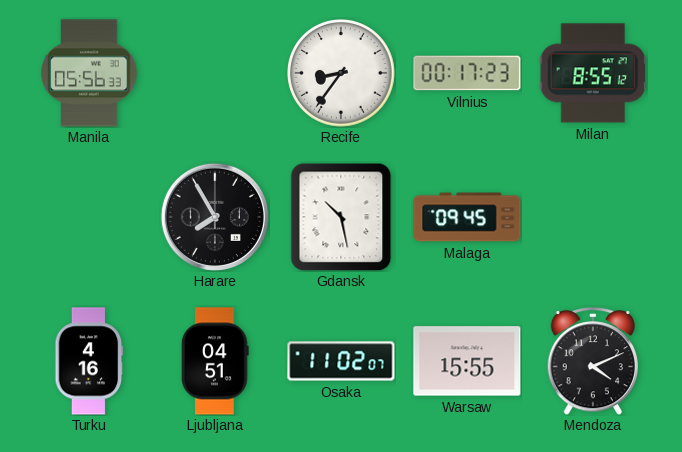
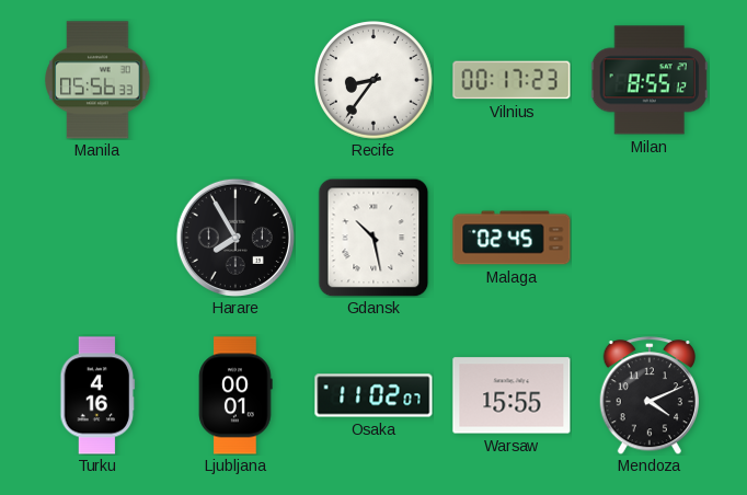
Malaga: 09:45 -> 02:45 (512, 238)
Ljubljana: 04:51 -> 00:01 (235, 395)
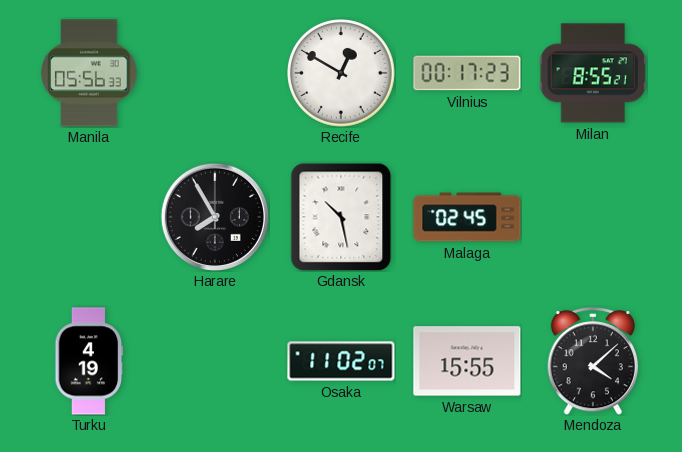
Recife: 8:36 -> 12:50 (342, 74)
Milan: 8:55:12 -> 8:55:21 (593, 73)
Turku: 4:16 -> 4:19 (89, 361)
Ljubljana: 00:01 -> none (235, 395)
Mendoza: 4:11 -> 4:08 (592, 361)
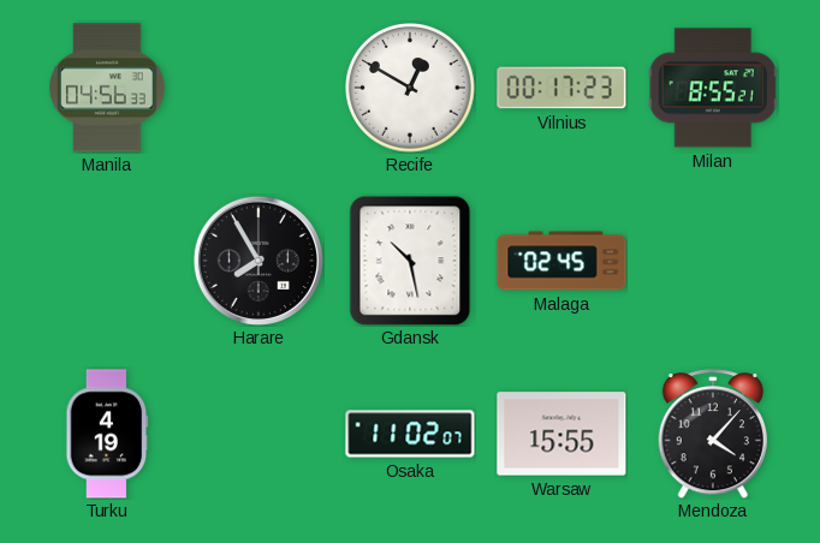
Manila: 05:56 -> 04:56 (107, 88)
Mendoza: 4:08 -> 4:07 (712, 434)
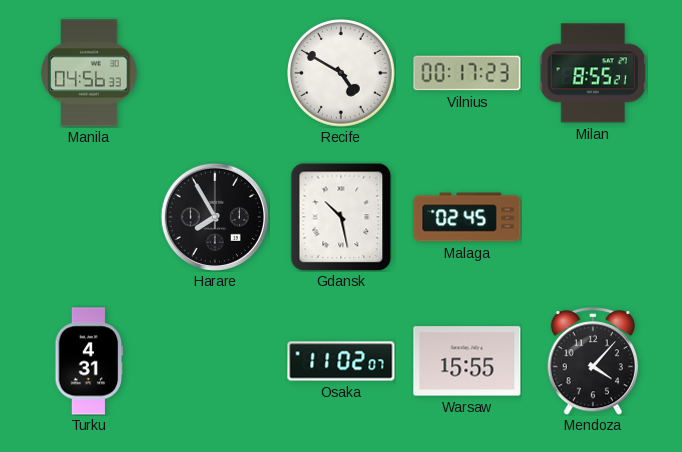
Recife: 12:50 -> 4:50 (342, 74)
Turku: 4:19 -> 4:31 (89, 361)
